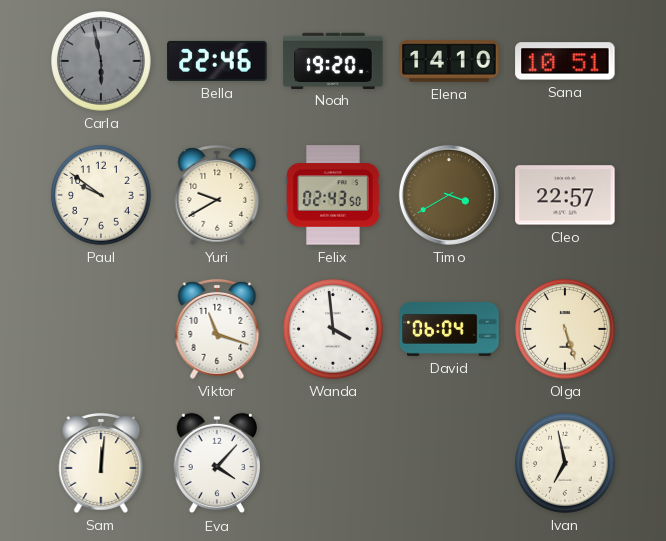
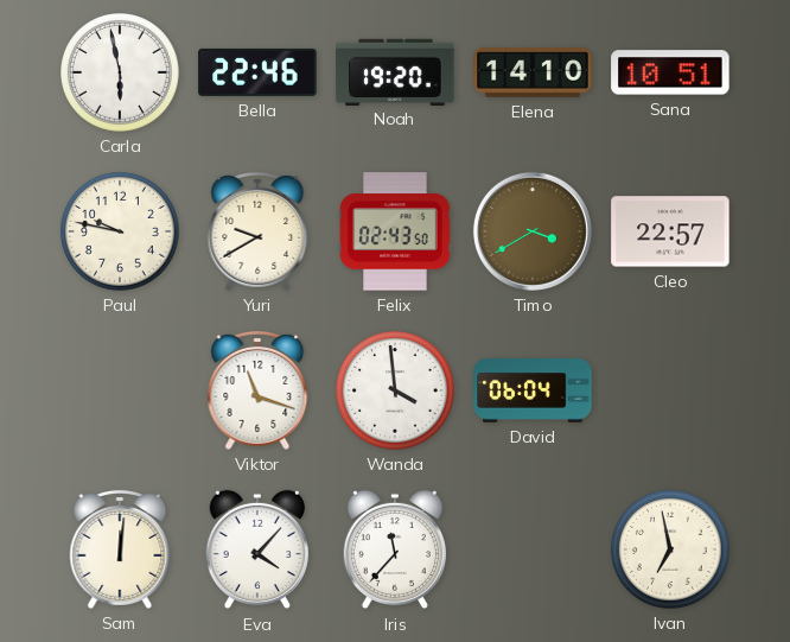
Carla dial: grey -> white (120, 72)
Paul: 9:51 -> 9:47 (120, 231)
Olga: 5:27 -> none (565, 329)
Iris: none -> 11:37 (394, 549)
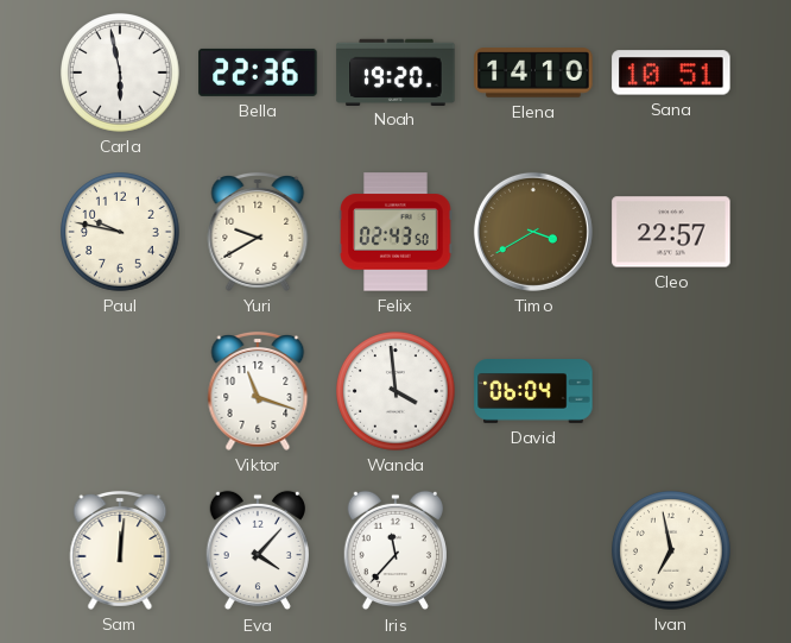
Bella: 22:46 -> 22:36 (258, 73)
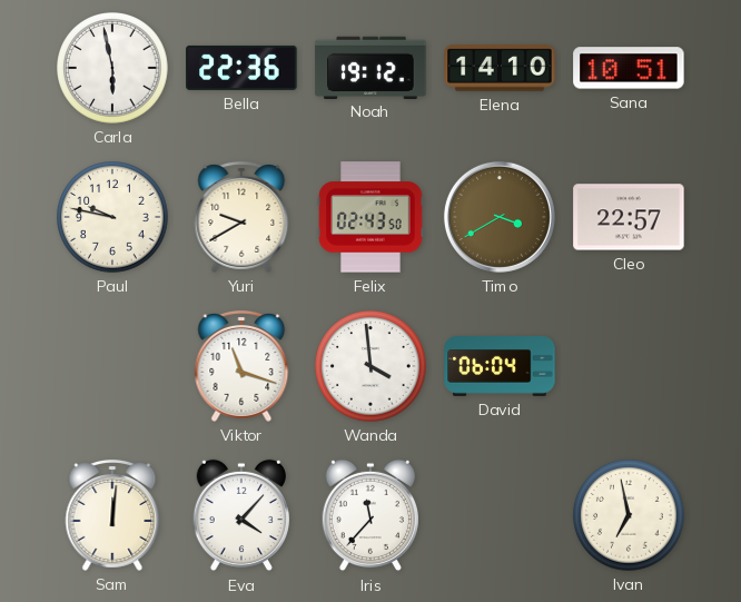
Noah: 19:20 -> 19:12 (370, 67)
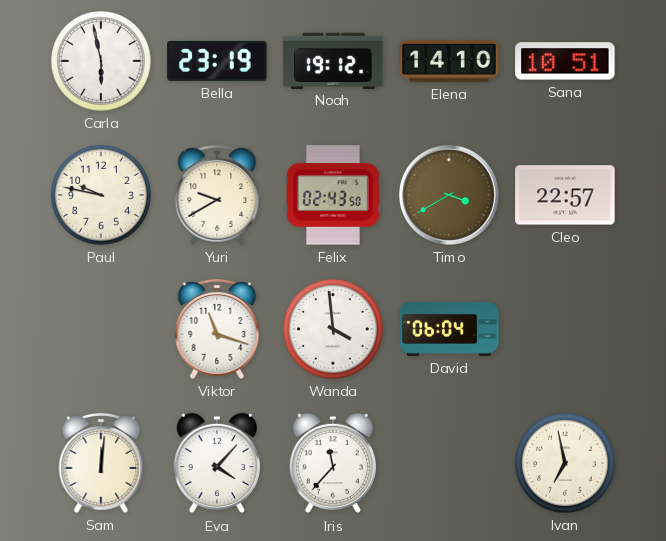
Bella: 22:36 -> 23:19 (217, 61)
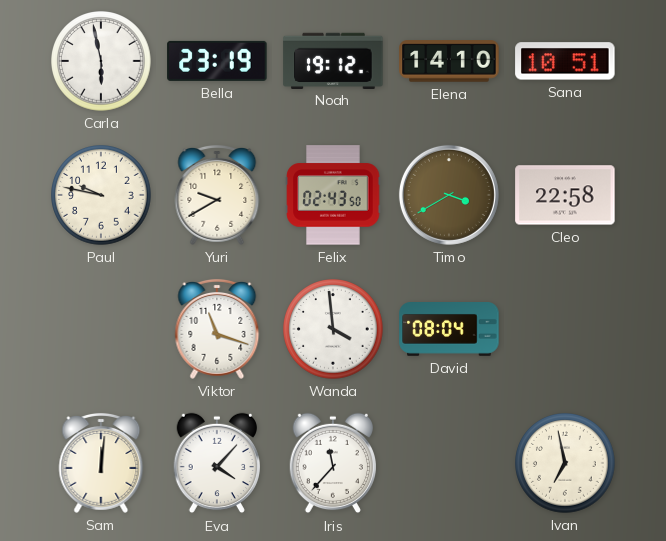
Cleo: 22:57 -> 22:58 (565, 195)
David: 06:04 -> 08:04 (449, 330)
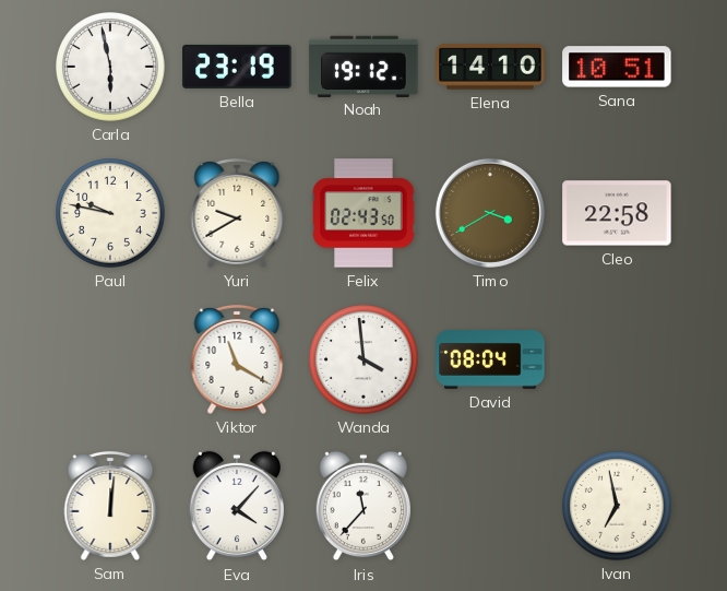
Viktor: 11:18 -> 11:20 (237, 359)
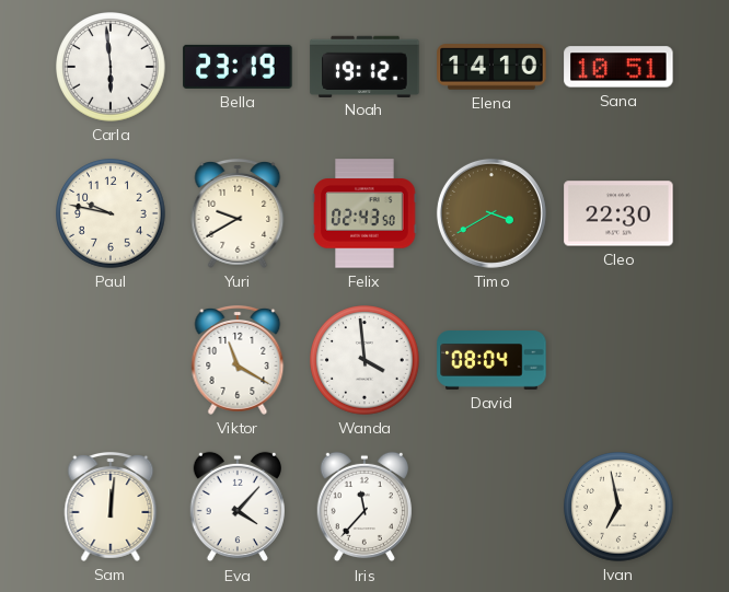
Carla: 5:58 -> 5:59 (111, 67)
Cleo: 22:58 -> 22:30 (618, 213)
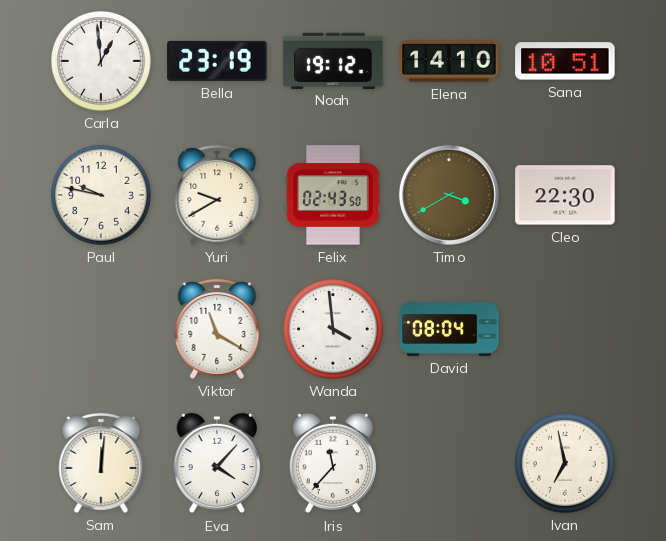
Carla: 5:59 -> 12:59 (101, 61)
